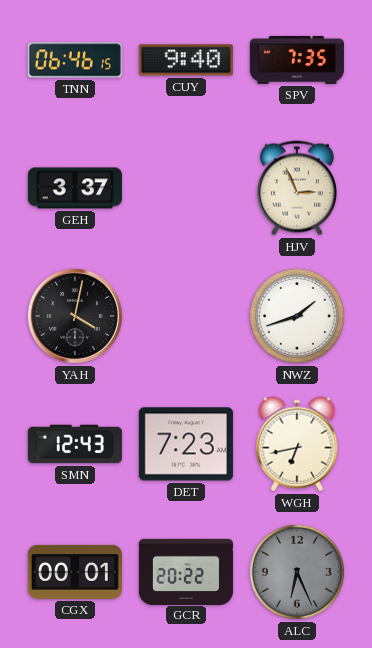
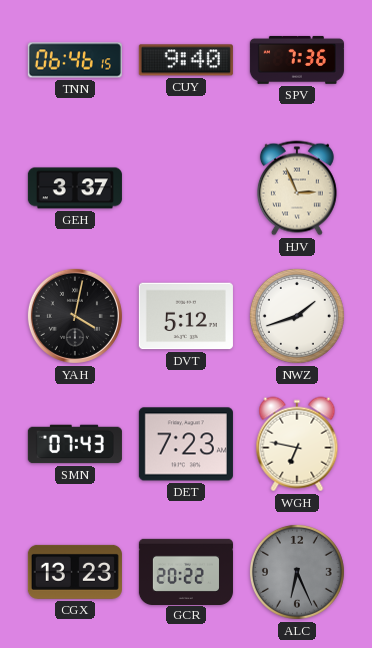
SPV: 7:35 -> 7:36 (297, 60)
DVT: none -> 5:12 (186, 316)
SMN: 12:43 -> 07:43 (75, 444)
WGH: 6:43 -> 6:47 (297, 444)
CGX: 00:01 -> 13:23 (75, 572)
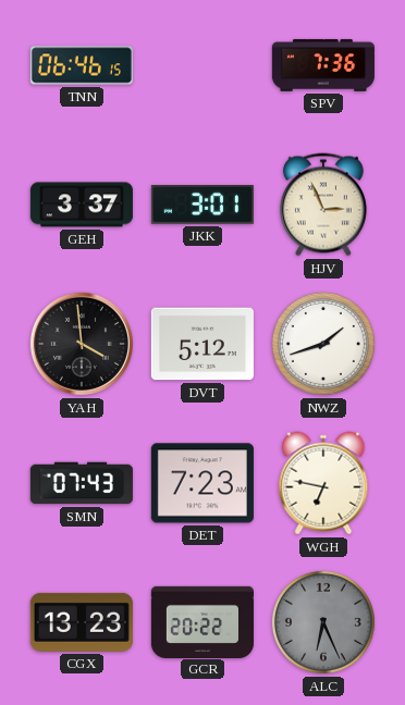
CUY: 9:40 -> none (186, 60)
JKK: none -> 3:01 (202, 206)
YAH: 4:02 -> 3:59 (82, 344)
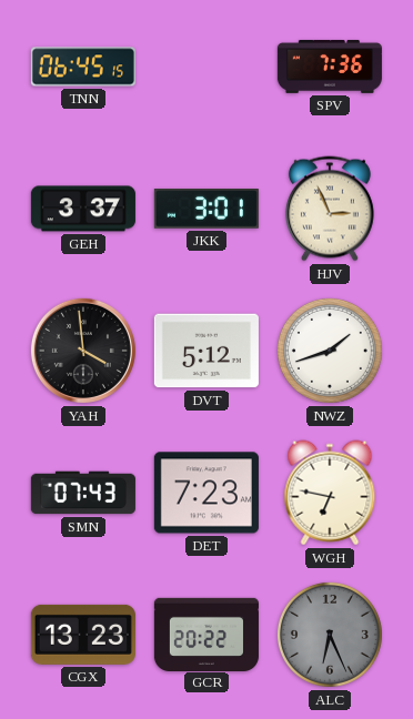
TNN: 06:46 -> 06:45 (83, 67)
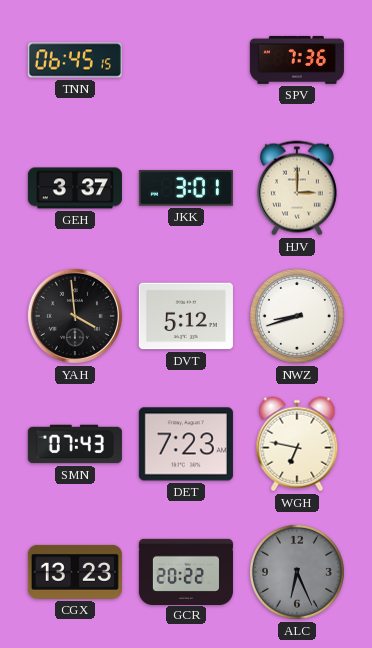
HJV: 2:56 -> 3:00 (297, 188)
NWZ: 1:42 -> 8:42 (297, 316)
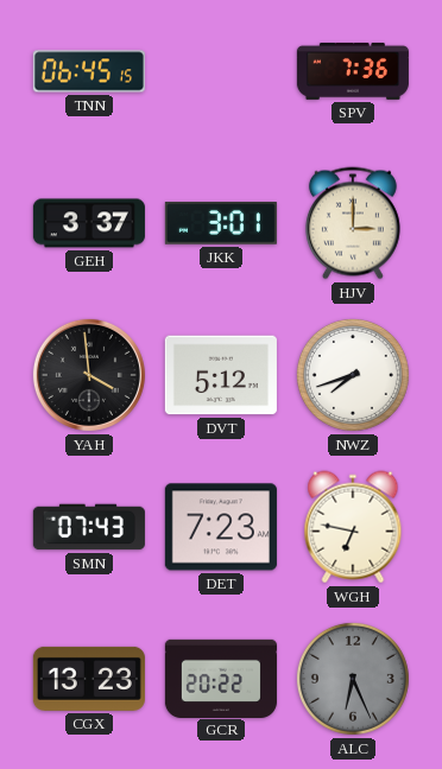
NWZ: 8:42 -> 7:42 (353, 375)
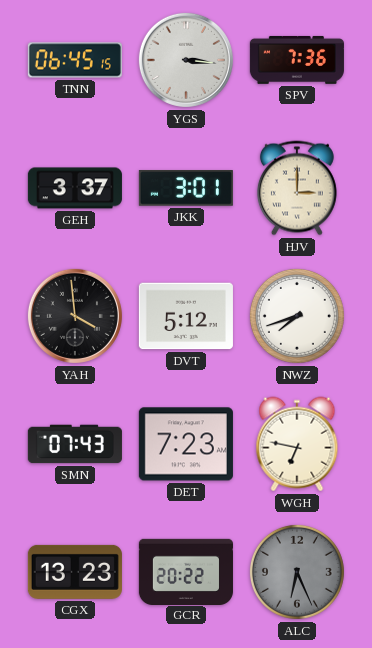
YGS: none -> 3:16 (186, 60)
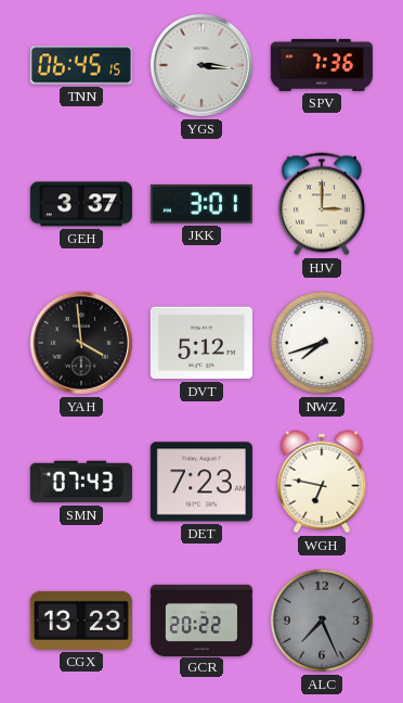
ALC: 6:26 -> 7:26 (322, 621)
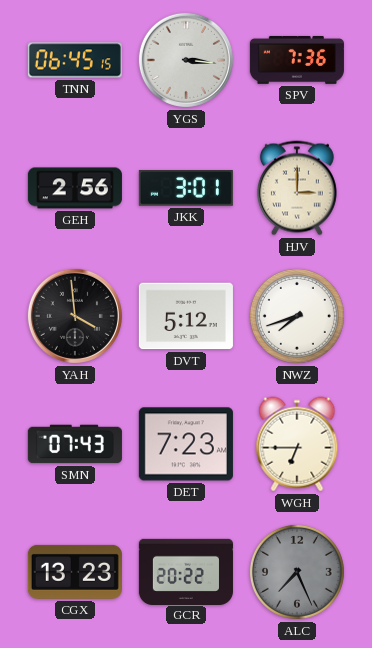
GEH: 3:37 -> 2:56 (75, 188)
WGH: 6:47 -> 6:45 (297, 444)
